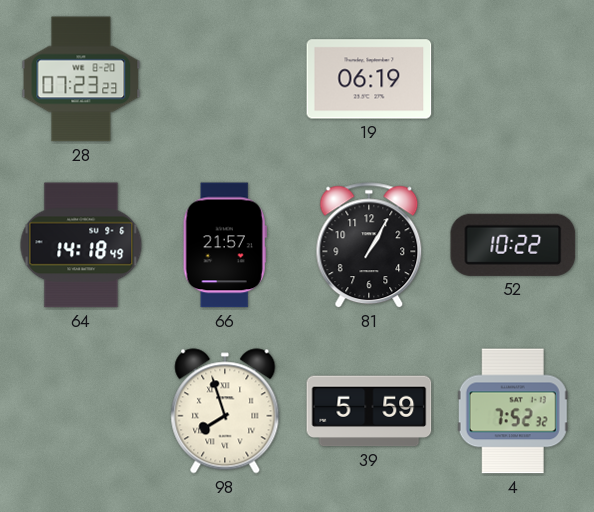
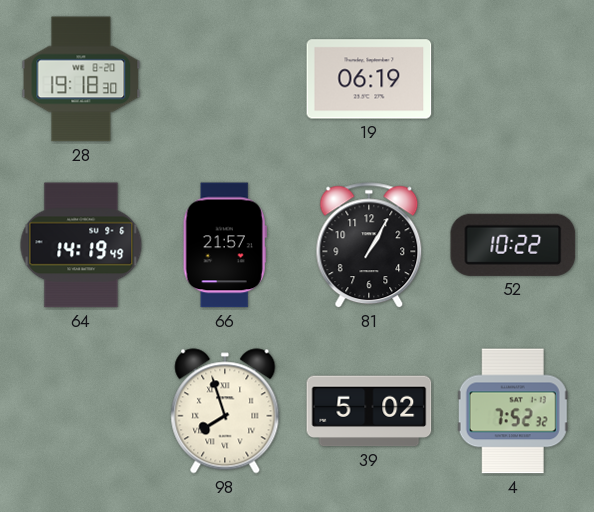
28: 07:23 -> 19:18 (81, 79)
64: 14:18 -> 14:19 (81, 245)
39: 5:59 -> 5:02 (369, 411)
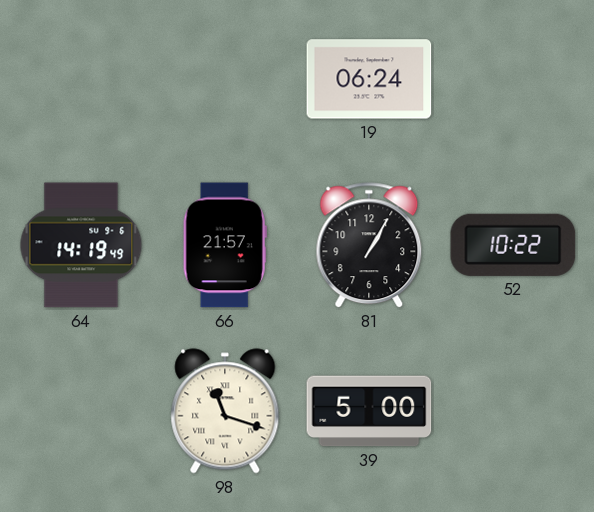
28: 19:18 -> none (81, 79)
19: 06:19 -> 06:24 (369, 79)
98: 7:57 -> 11:18 (225, 411)
39: 5:02 -> 5:00 (369, 411)
4: 7:52 -> none (513, 411)
